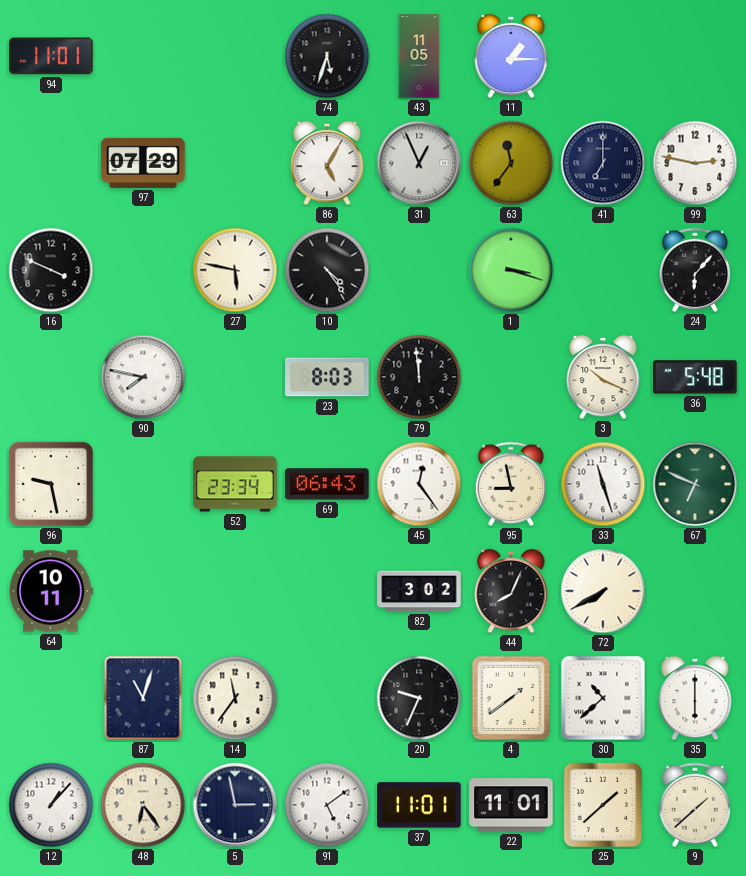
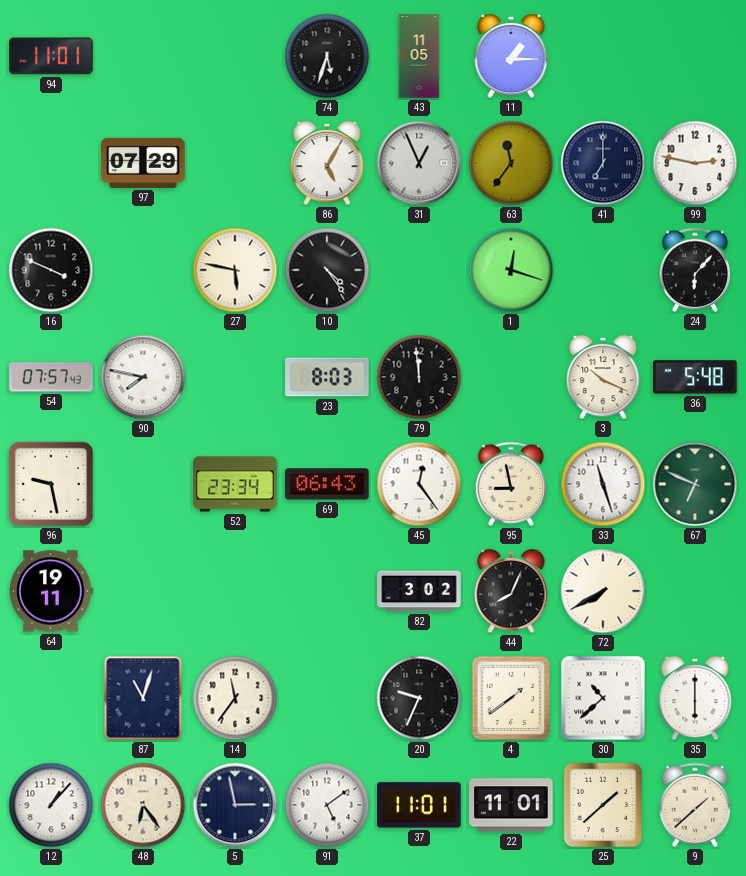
1: 3:18 -> 12:18 (511, 270)
54: none -> 07:57 (51, 377)
64: 10:11 -> 19:11 (51, 591)
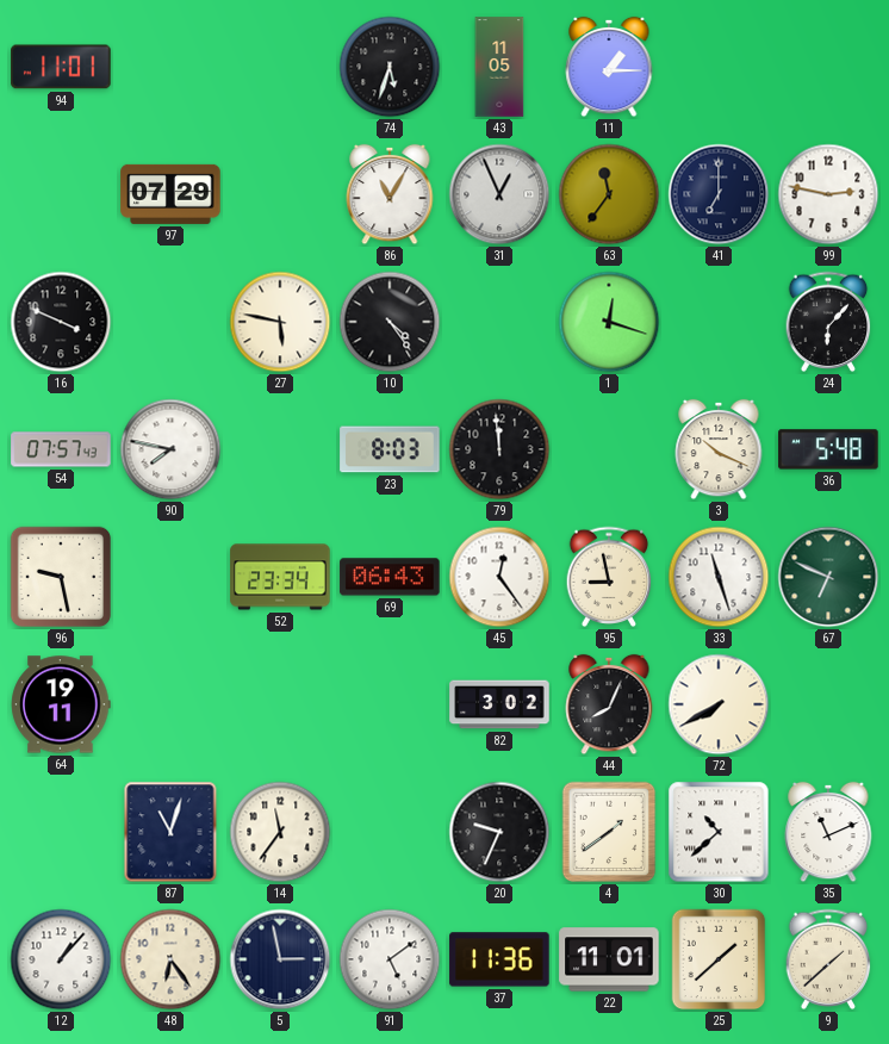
86: 5:05 -> 11:05 (390, 194)
35: 6:00 -> 11:11 (828, 832)
37: 11:01 -> 11:36 (499, 959)
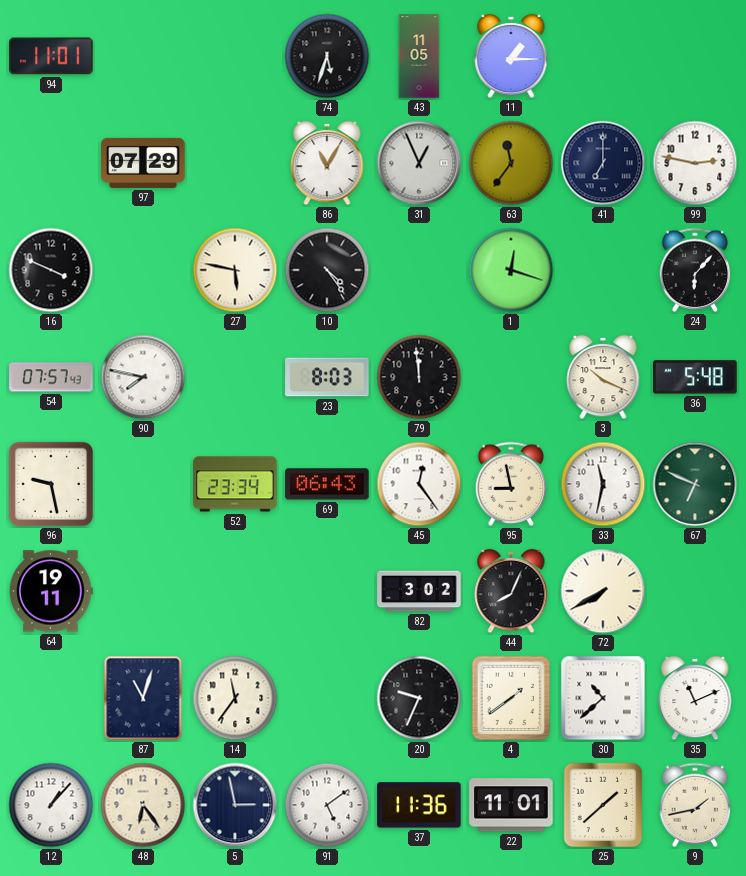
33: 11:27 -> 11:32 (603, 484)
9: 1:38 -> 1:43 (695, 805)
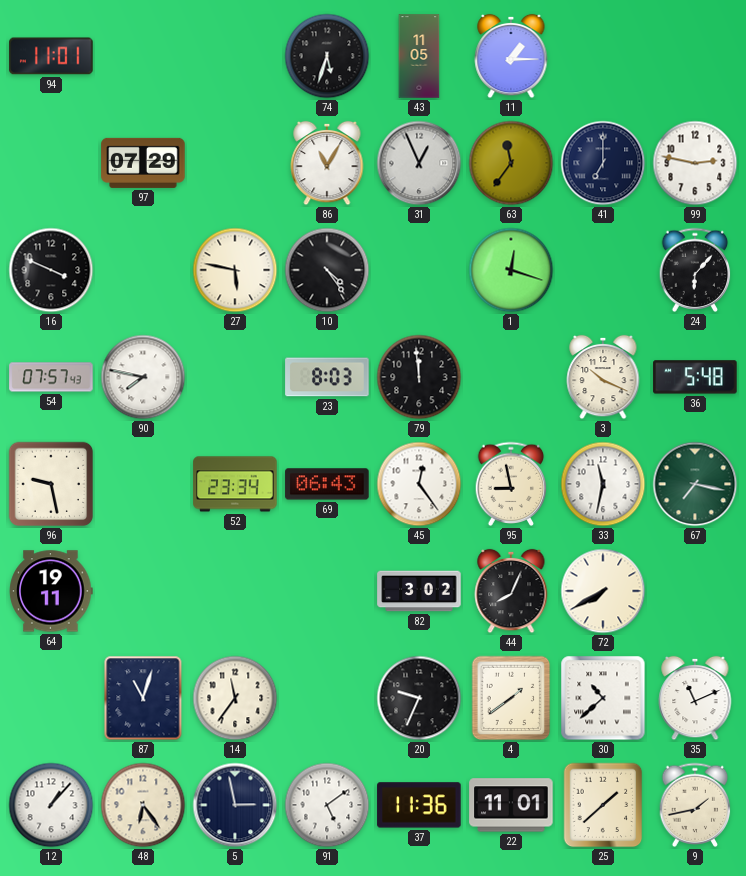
67: 6:49 -> 7:17 (695, 484)
